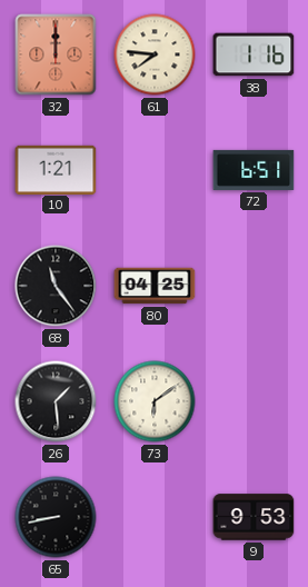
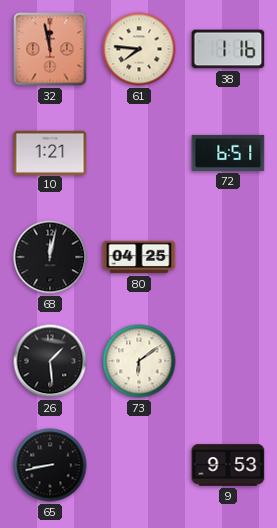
32: 12:00 -> 11:58 (50, 49)
68: 11:24 -> 12:02 (50, 257)
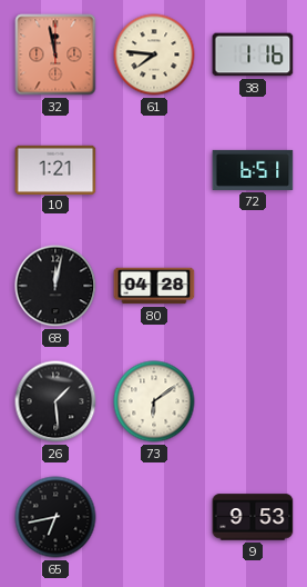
80: 04:25 -> 04:28 (154, 286)
65: 8:43 -> 6:43 (55, 517)
